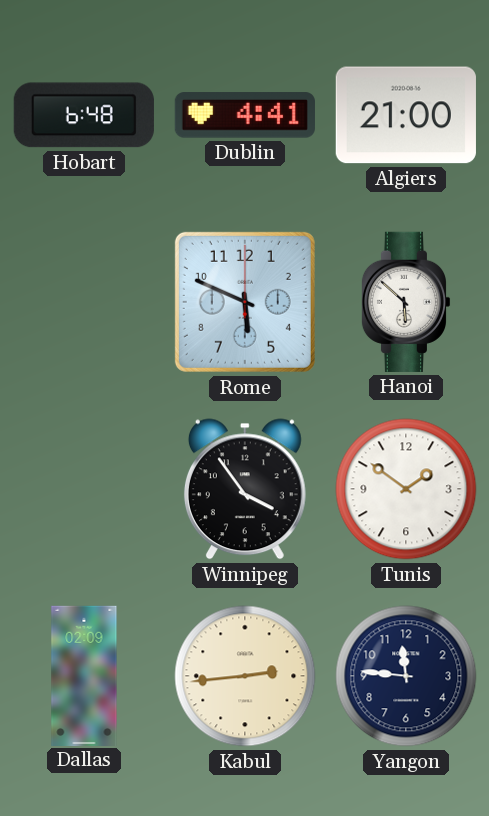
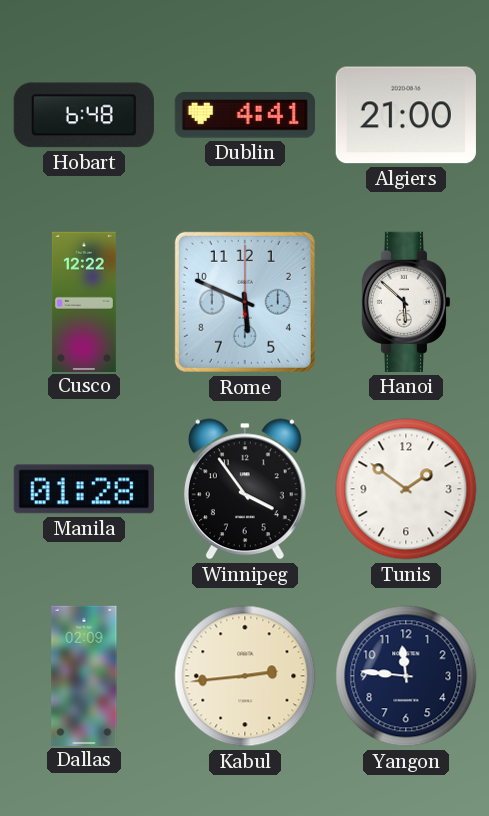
Cusco: none -> 12:22 (84, 301)
Manila: none -> 01:28 (84, 489)
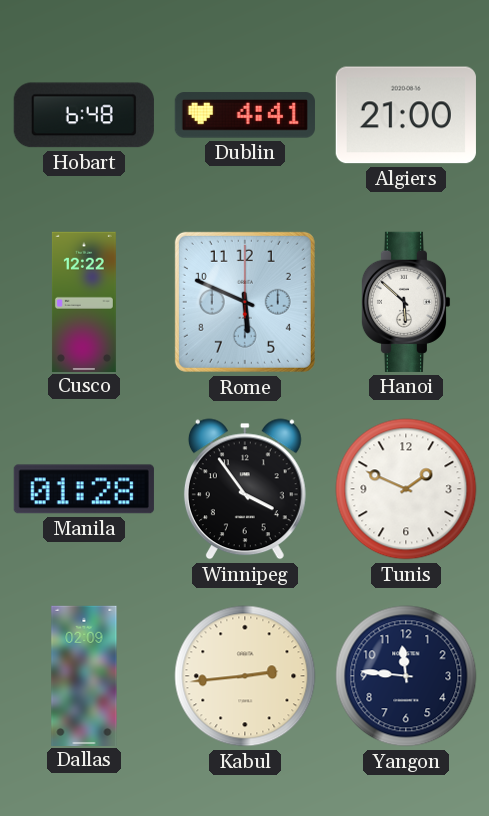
Tunis: 1:51 -> 1:49 (406, 489)
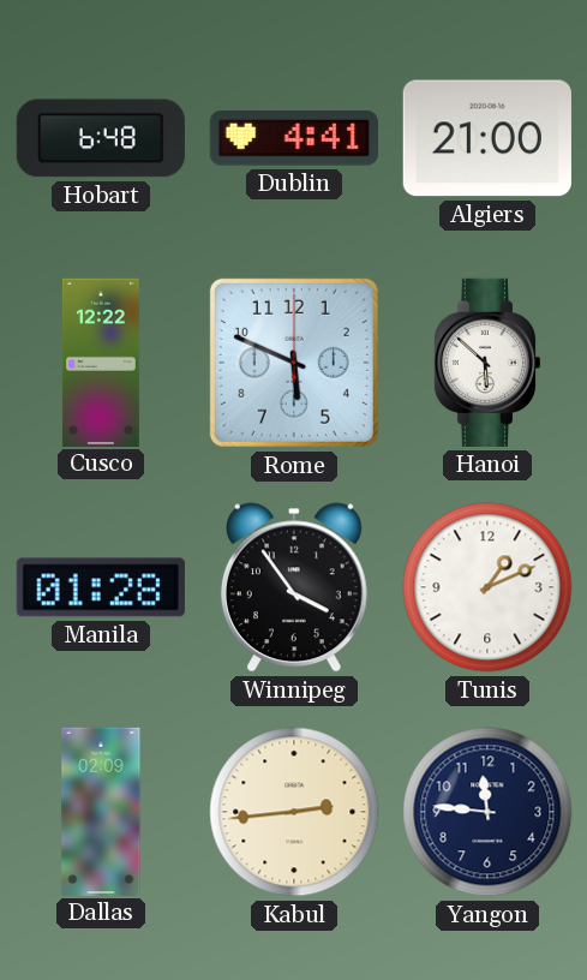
Tunis: 1:49 -> 1:11 (487, 587)
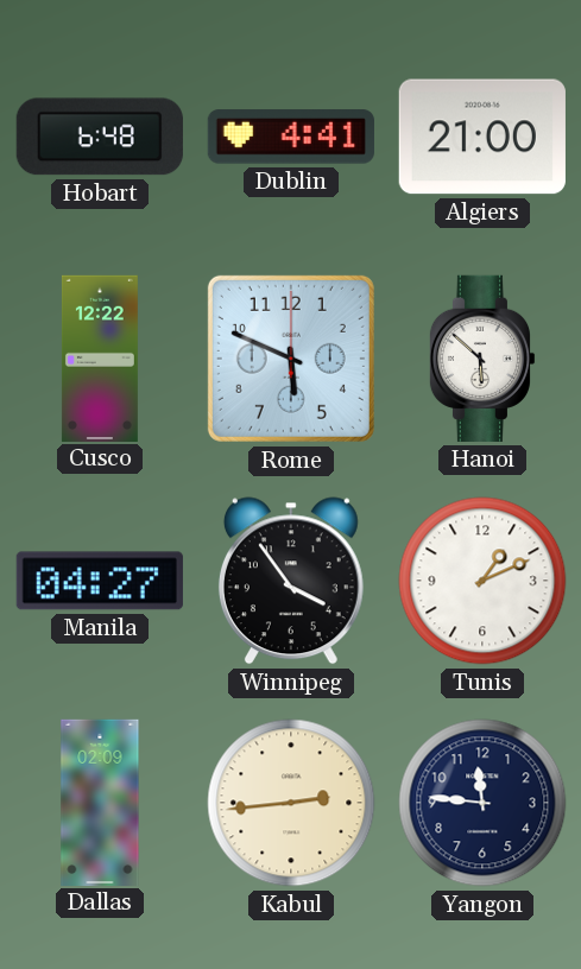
Manila: 01:28 -> 04:27 (100, 581)
